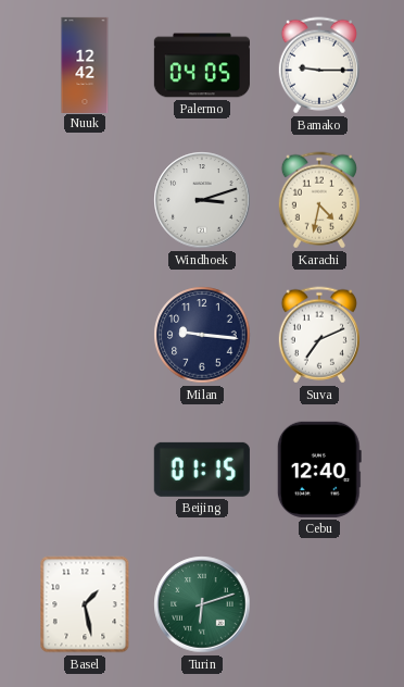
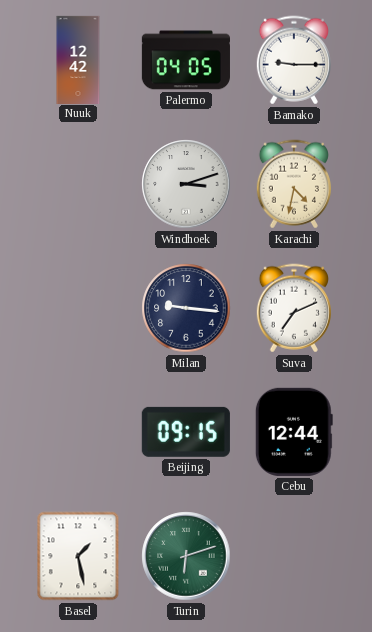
Beijing: 01:15 -> 09:15 (186, 432)
Cebu: 12:40 -> 12:44 (294, 432)
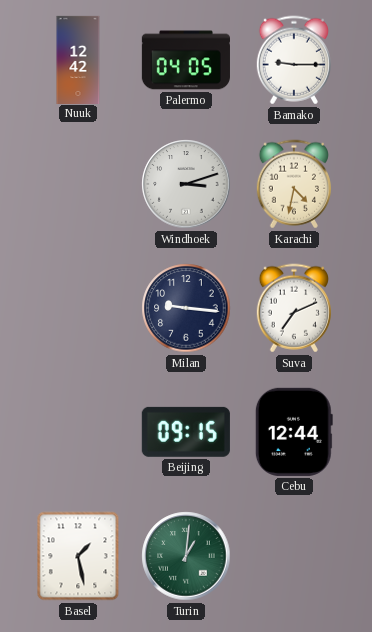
Turin: 6:12 -> 1:01 (186, 556)
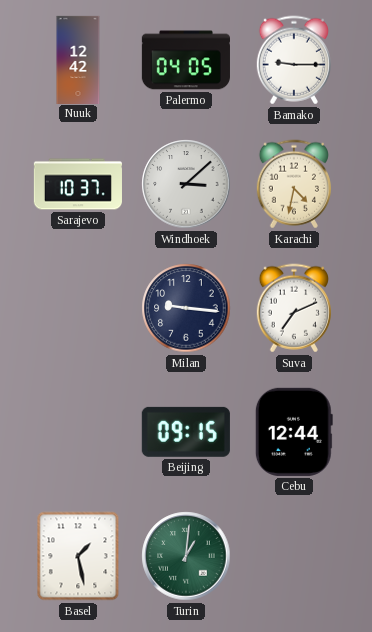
Sarajevo: none -> 10:37 (78, 184)
Windhoek: 3:12 -> 3:08 (186, 184)
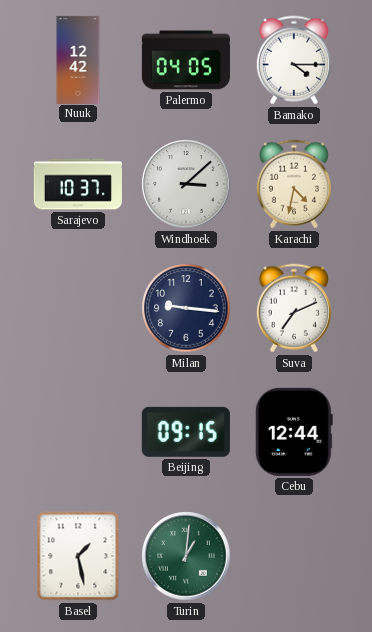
Bamako: 9:15 -> 4:15 (294, 60)
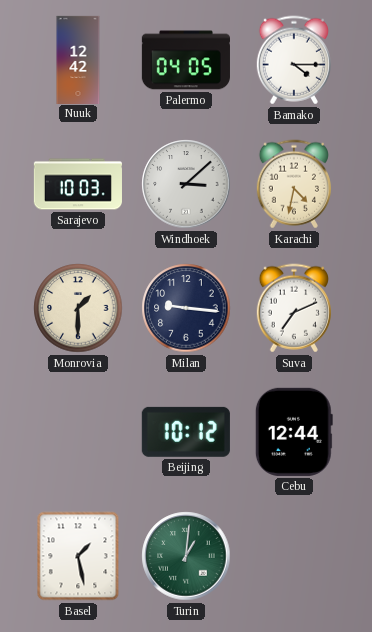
Sarajevo: 10:37 -> 10:03 (78, 184)
Monrovia: none -> 1:30 (78, 308)
Beijing: 09:15 -> 10:12 (186, 432)
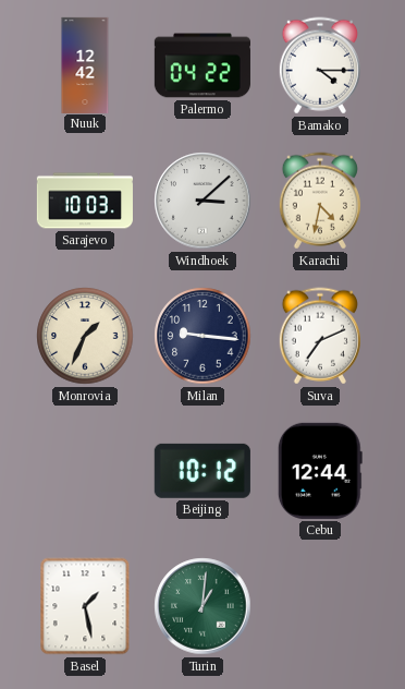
Palermo: 04:05 -> 04:22 (202, 65)
Monrovia: 1:30 -> 1:34 (85, 336)
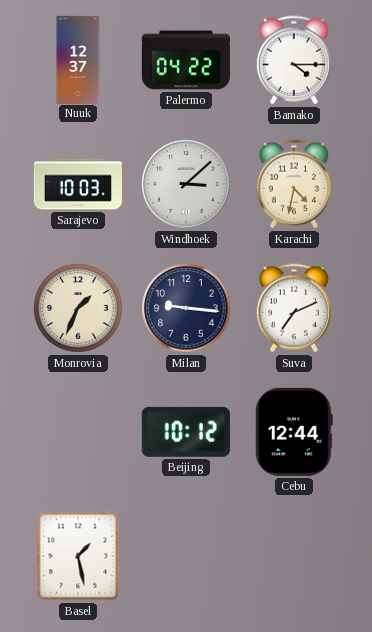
Nuuk: 12:42 -> 12:37 (78, 59)
Turin: 1:01 -> none (202, 606)
